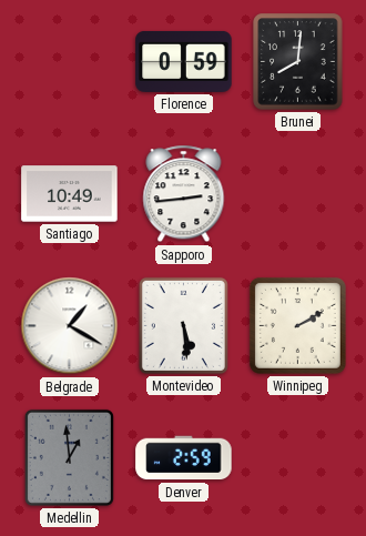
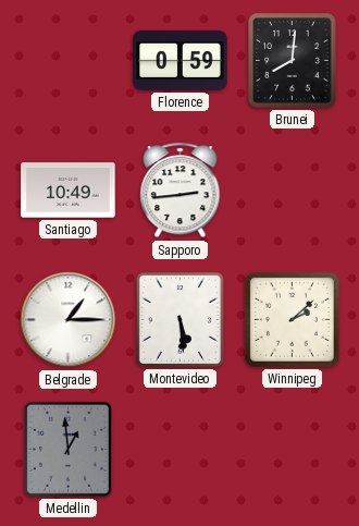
Belgrade: 1:20 -> 1:15 (69, 320)
Winnipeg: 2:10 -> 2:08 (292, 319)
Denver: 2:59 -> none (184, 458)
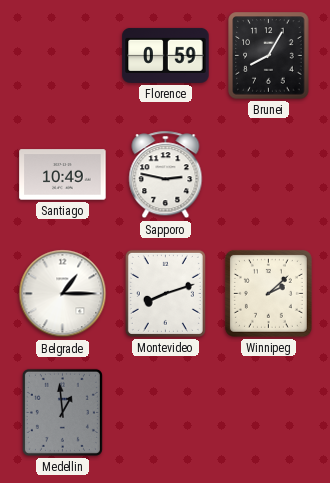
Brunei: 8:01 -> 8:05 (269, 56)
Sapporo: 2:44 -> 2:47 (166, 175)
Montevideo: 5:29 -> 8:12 (165, 293)
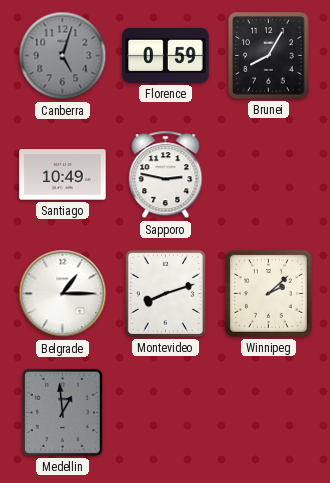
Canberra: none -> 5:03 (63, 56)
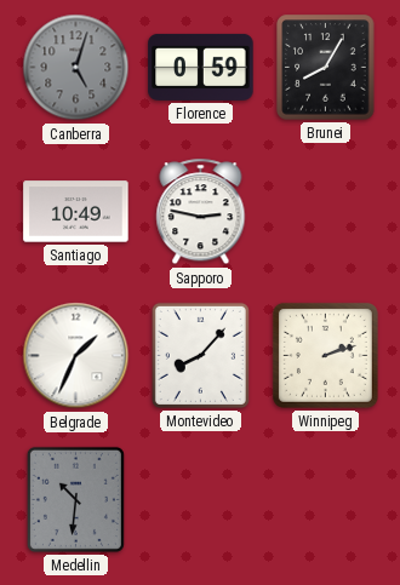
Belgrade: 1:15 -> 1:34 (76, 356)
Montevideo: 8:12 -> 8:07 (200, 355)
Winnipeg: 2:08 -> 2:12 (325, 355)
Medellin: 12:59 -> 10:31 (75, 499)
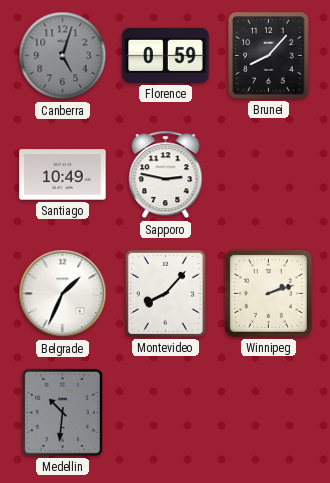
Brunei: 8:05 -> 8:07 (269, 56)
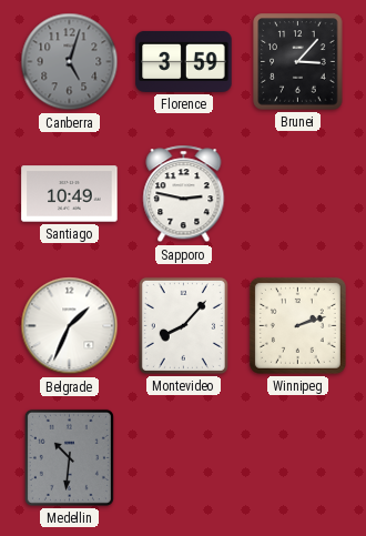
Florence: 0:59 -> 3:59 (184, 61)
Brunei: 8:07 -> 3:07 (298, 62)
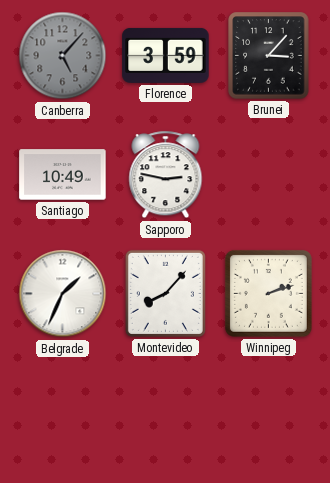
Canberra: 5:03 -> 5:07 (63, 56)
Medellin: 10:31 -> none (69, 457)
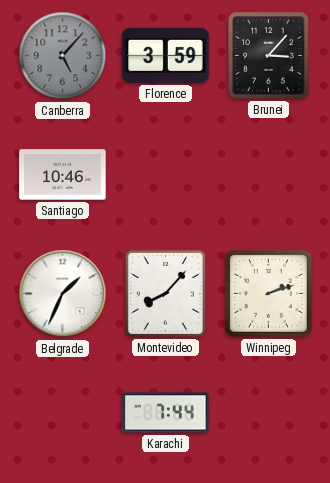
Santiago: 10:49 -> 10:46 (63, 175)
Sapporo: 2:47 -> none (166, 175)
Karachi: none -> 7:44 (166, 413)
